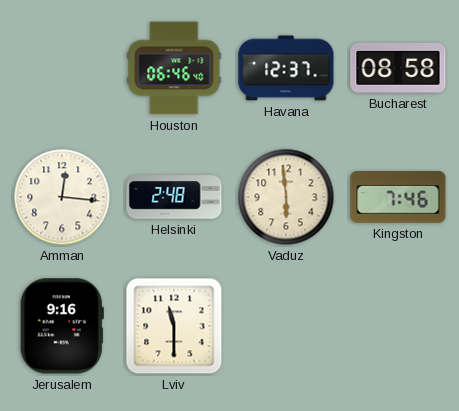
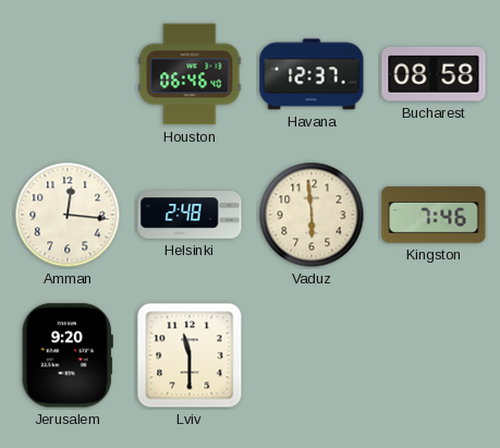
Jerusalem: 9:16 -> 9:20 (68, 355)
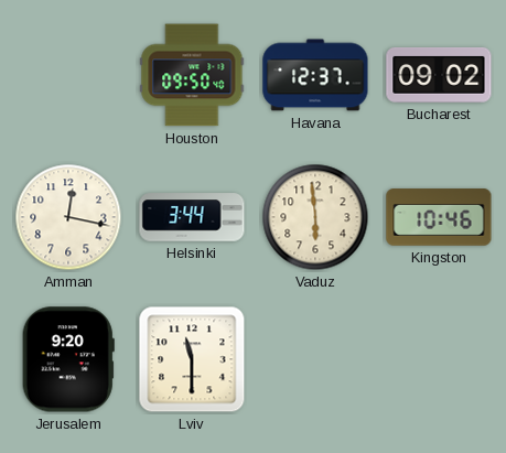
Houston: 06:46 -> 09:50 (192, 75)
Bucharest: 08:58 -> 09:02 (439, 75)
Amman: 12:16 -> 12:17 (68, 217)
Helsinki: 2:48 -> 3:44 (192, 217)
Kingston: 7:46 -> 10:46 (439, 217)
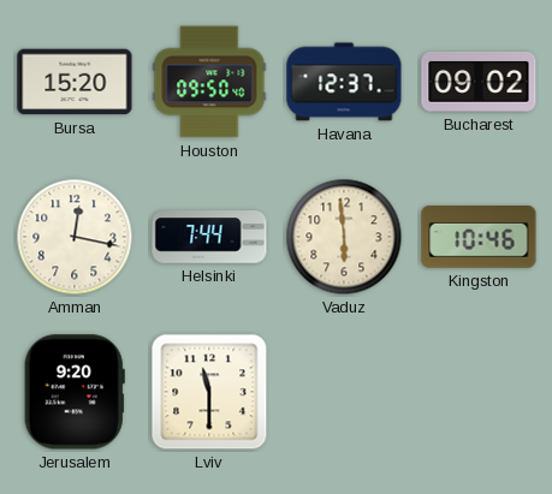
Bursa: none -> 15:20 (75, 82)
Helsinki: 3:44 -> 7:44 (209, 237)
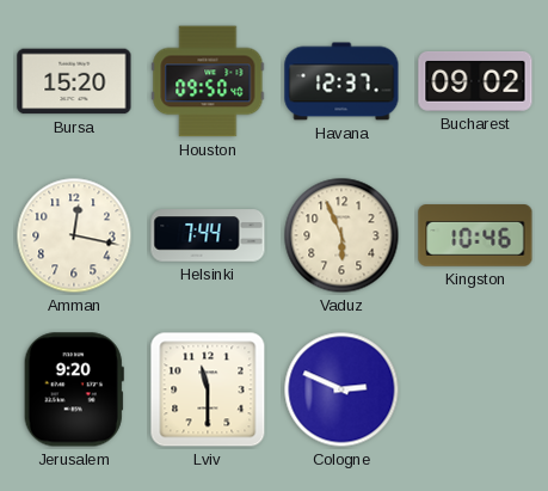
Vaduz: 5:59 -> 5:56 (341, 235)
Cologne: none -> 2:49 (341, 389)
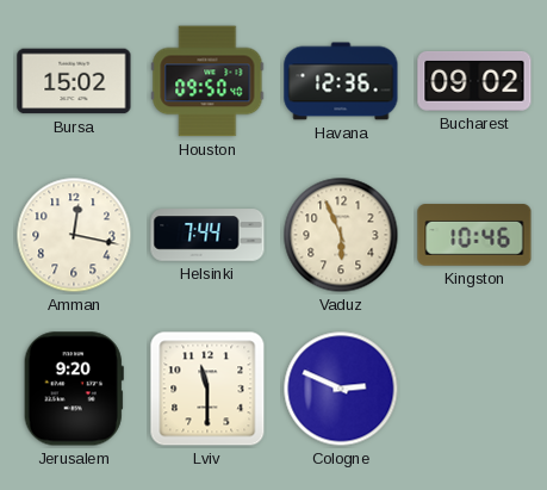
Bursa: 15:20 -> 15:02 (74, 81)
Havana: 12:37 -> 12:36 (341, 81)
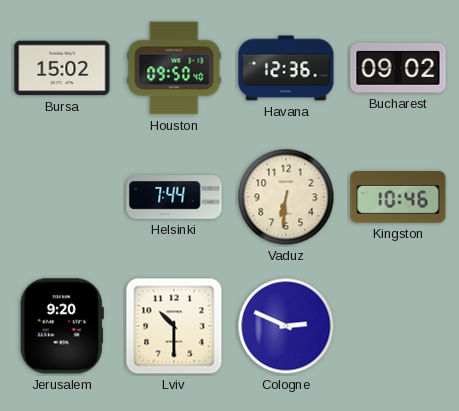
Amman: 12:17 -> none (74, 235)
Vaduz: 5:56 -> 6:31 (286, 197)
Lviv: 11:30 -> 10:30 (174, 326)
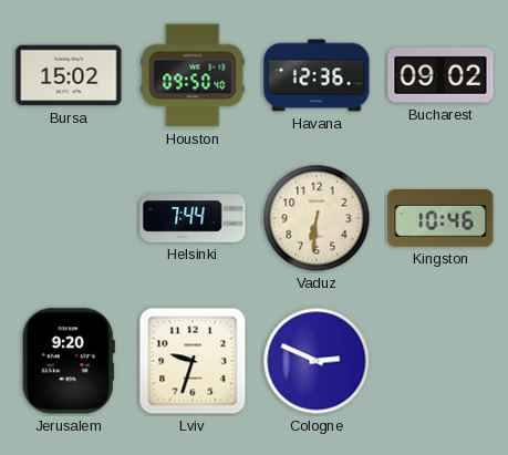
Lviv: 10:30 -> 9:33 (193, 361)
